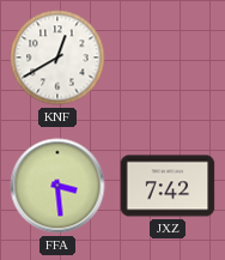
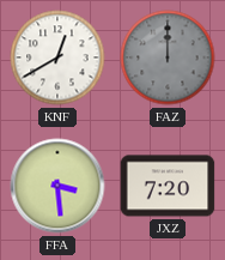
FAZ: none -> 12:00 (168, 58)
JXZ: 7:42 -> 7:20 (168, 186)
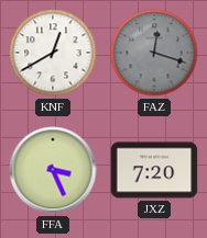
FAZ: 12:00 -> 12:18 (154, 53)
FFA: 3:29 -> 3:26 (53, 170)
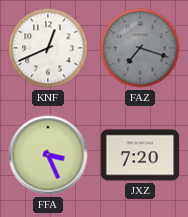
KNF: 12:40 -> 12:41 (48, 48)
FAZ: 12:18 -> 7:18 (140, 48)
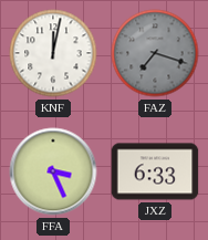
KNF: 12:41 -> 12:02 (53, 53)
JXZ: 7:20 -> 6:33 (155, 171)
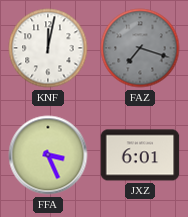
JXZ: 6:33 -> 6:01 (140, 155)
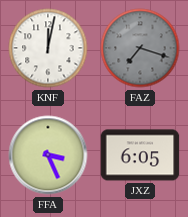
JXZ: 6:01 -> 6:05 (140, 155)
